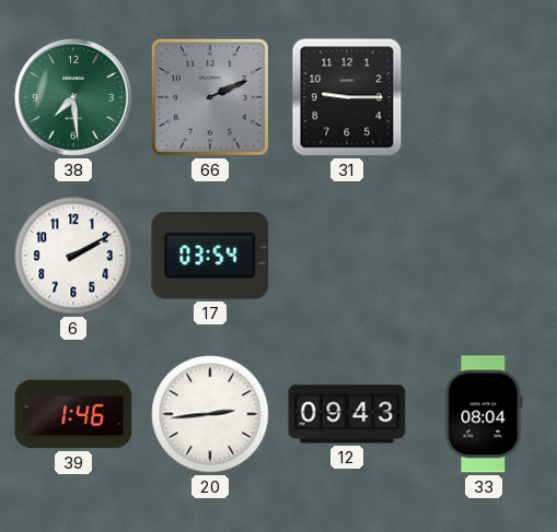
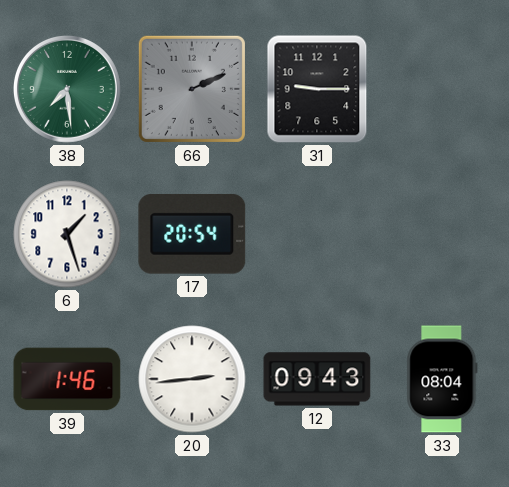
6: 2:10 -> 1:27 (67, 234)
17: 03:54 -> 20:54 (192, 234)
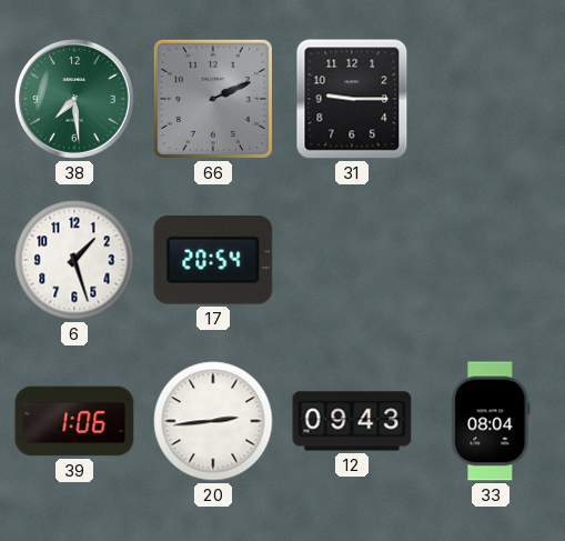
39: 1:46 -> 1:06 (74, 421)
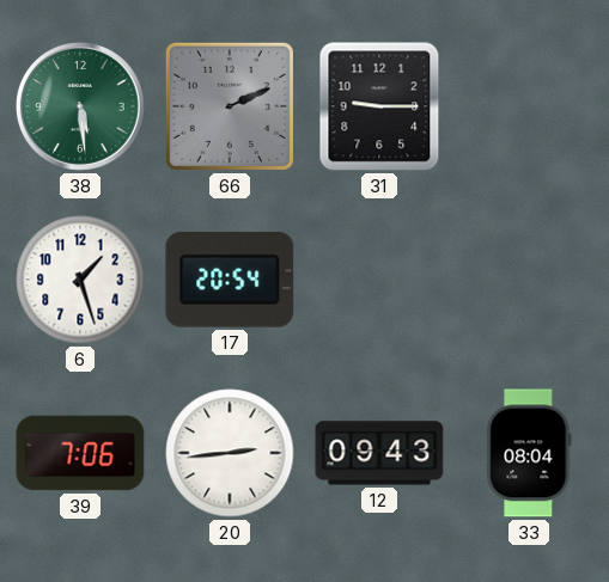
38: 7:29 -> 5:29 (80, 106)
39: 1:06 -> 7:06 (80, 453)
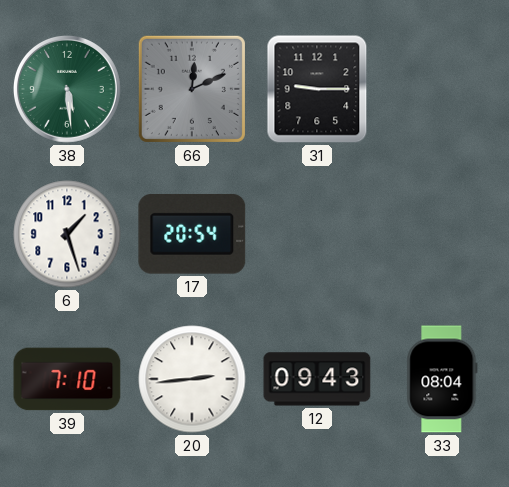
66: 2:11 -> 12:11 (192, 89)
39: 7:06 -> 7:10 (67, 379)
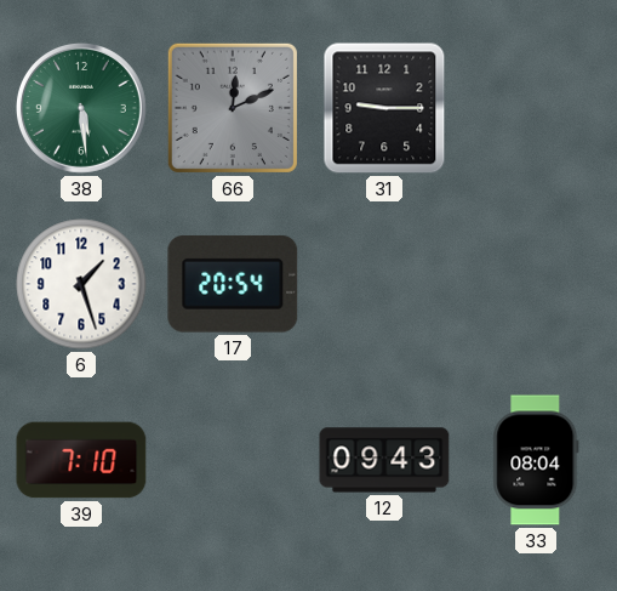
20: 2:44 -> none (192, 379)
